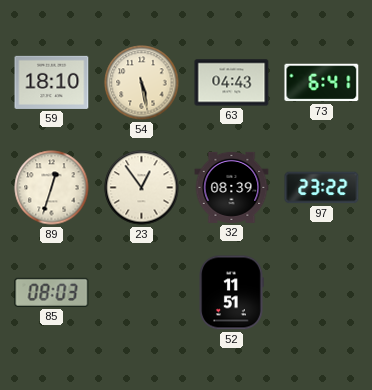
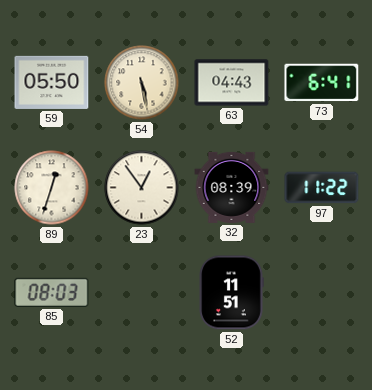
59: 18:10 -> 05:50 (52, 82)
97: 23:22 -> 11:22 (322, 188)
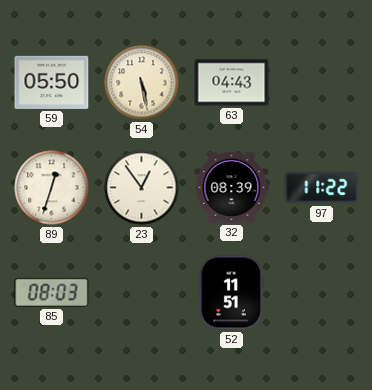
73: 6:41 -> none (322, 83)
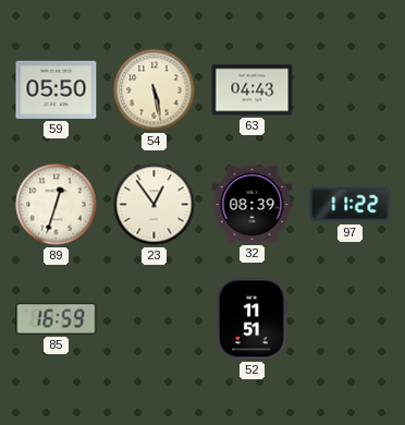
85: 08:03 -> 16:59 (57, 318)
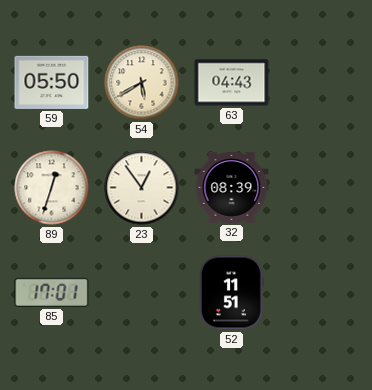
54: 5:28 -> 5:40 (142, 83)
97: 11:22 -> none (351, 205)
85: 16:59 -> 17:01 (52, 292)
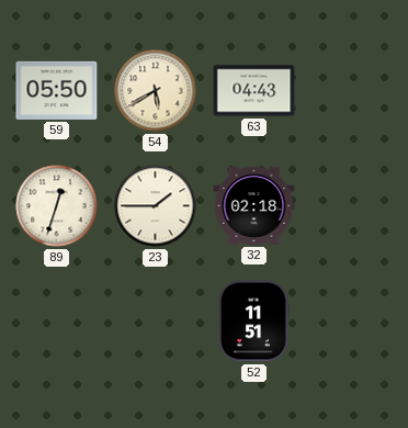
23: 12:54 -> 1:45 (156, 206)
32: 08:39 -> 02:18 (254, 205)
85: 17:01 -> none (52, 292)
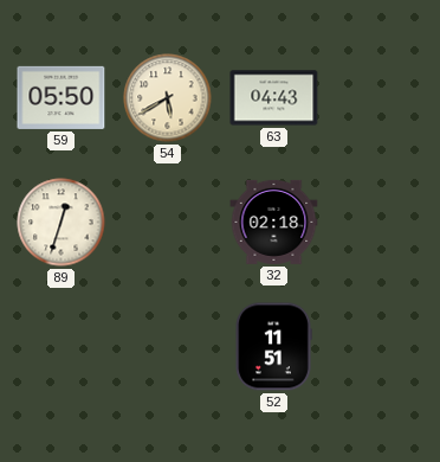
23: 1:45 -> none (156, 206)
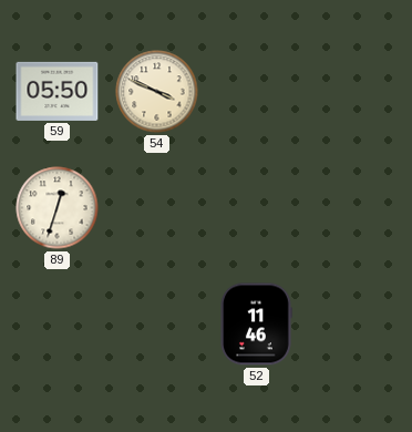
54: 5:40 -> 3:49 (157, 92)
63: 04:43 -> none (274, 98)
32: 02:18 -> none (274, 222)
52: 11:51 -> 11:46 (256, 325)
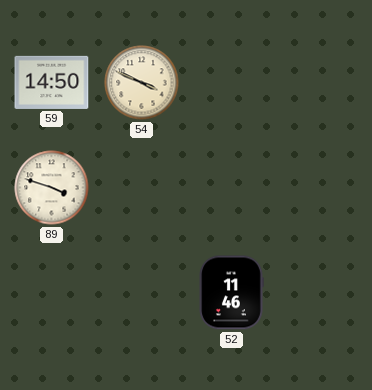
59: 05:50 -> 14:50 (52, 82)
89: 12:33 -> 3:48 (52, 188)
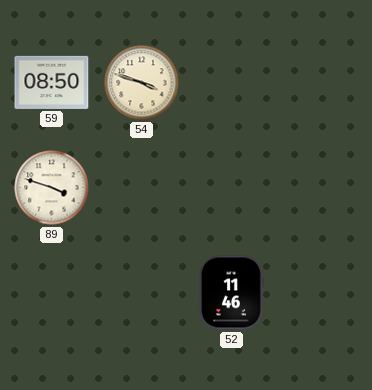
59: 14:50 -> 08:50 (52, 82)
54: 3:49 -> 3:48 (142, 83)
